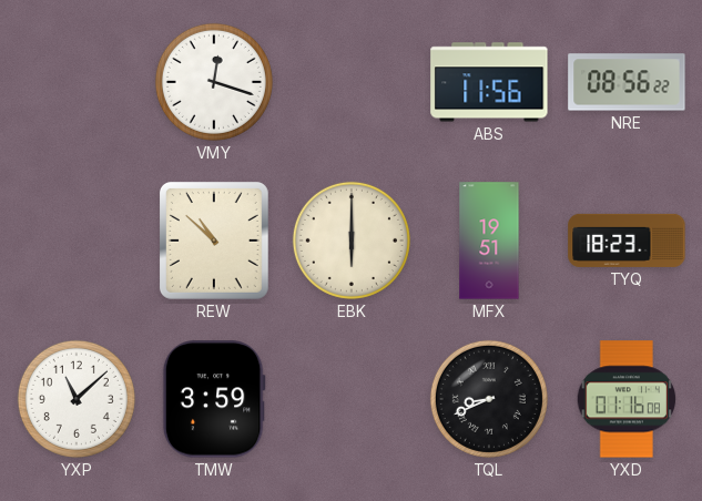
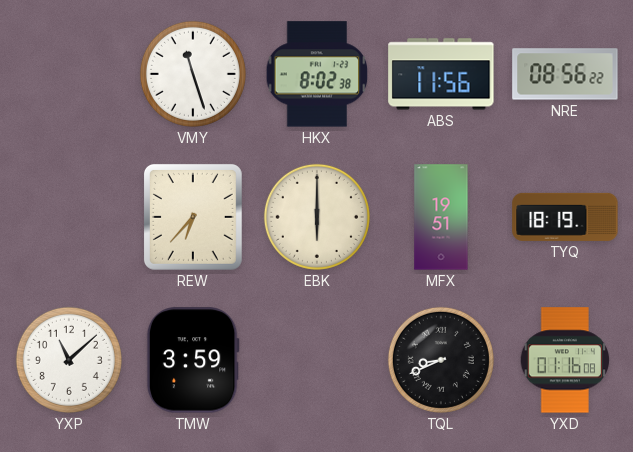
VMY: 12:18 -> 11:27 (193, 74)
HKX: none -> 8:02 (317, 74)
REW: 10:52 -> 6:37 (193, 217)
TYQ: 18:23 -> 18:19 (565, 217)
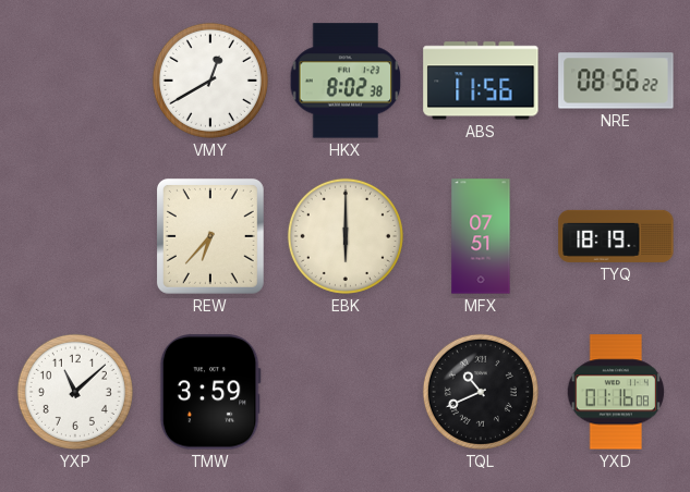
VMY: 11:27 -> 12:40 (210, 81)
MFX: 19:51 -> 07:51 (481, 236)
TQL: 8:41 -> 10:41 (481, 392)
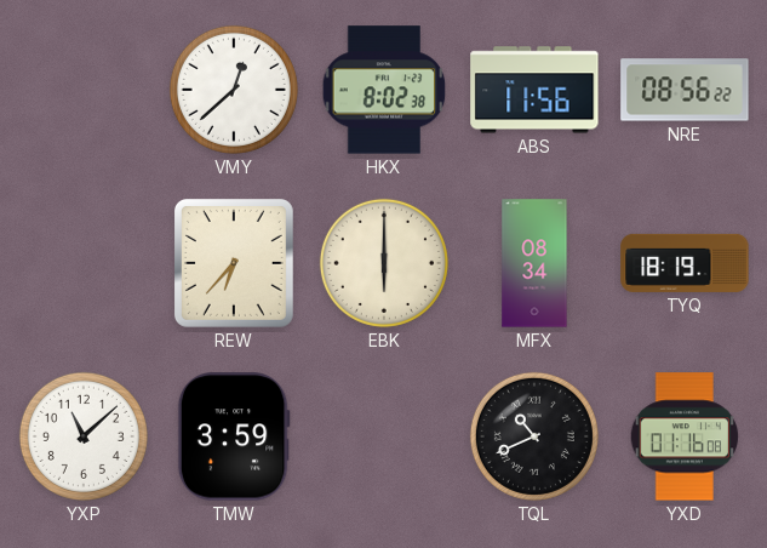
VMY: 12:40 -> 12:38 (234, 90)
MFX: 07:51 -> 08:34 (534, 263)
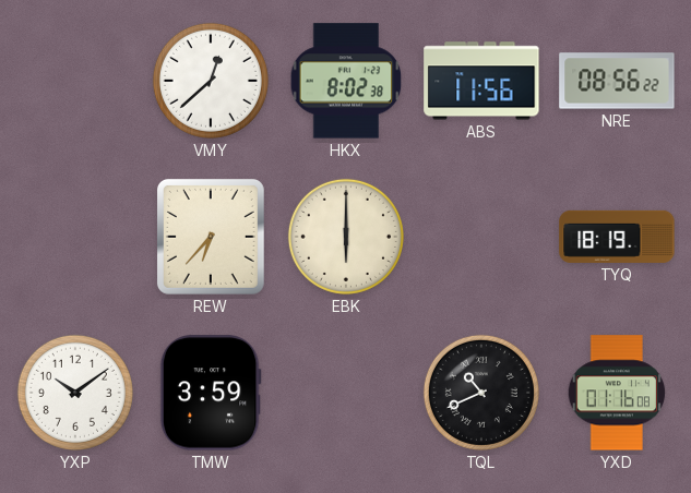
MFX: 08:34 -> none (534, 263)
YXP: 11:08 -> 10:09 (75, 393)
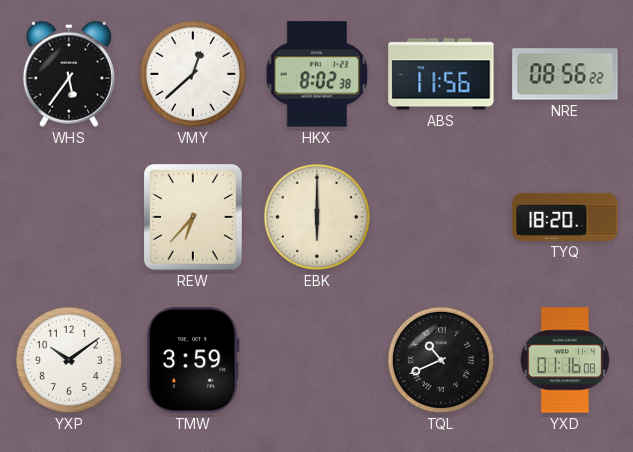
WHS: none -> 5:36 (69, 74)
TYQ: 18:19 -> 18:20 (565, 217)
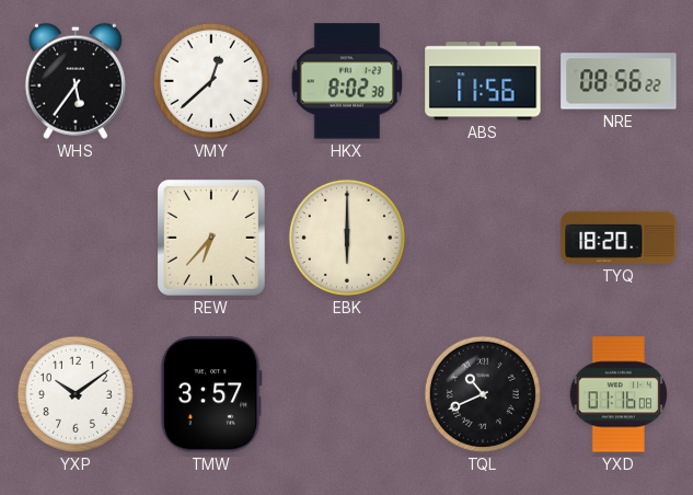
TMW: 3:59 -> 3:57 (211, 394)
